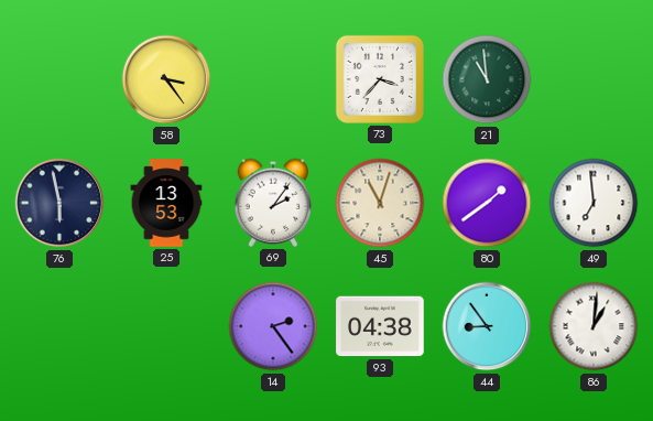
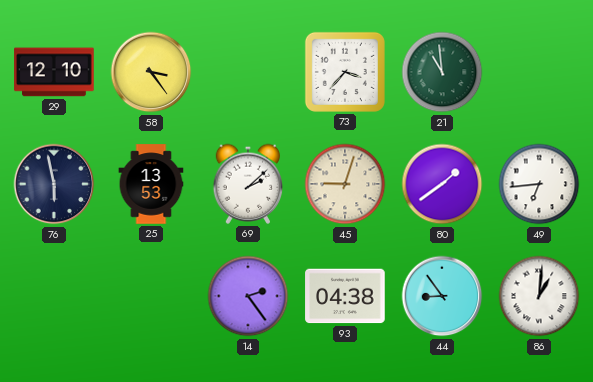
29: none -> 12:10 (54, 72)
69: 2:06 -> 2:08 (248, 184)
45: 11:03 -> 9:03 (345, 184)
49: 6:59 -> 6:44 (539, 184)
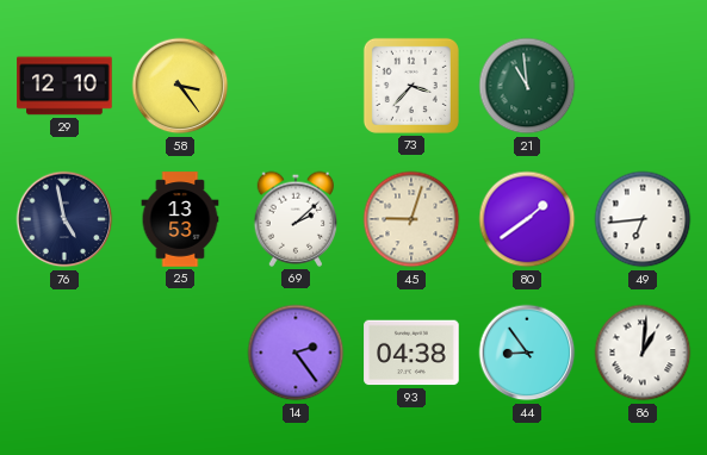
76: 5:58 -> 4:58 (64, 219)
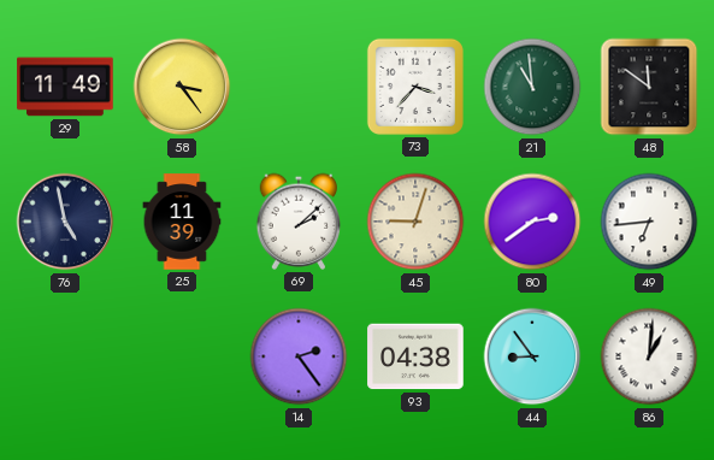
29: 12:10 -> 11:49 (65, 87)
48: none -> 11:51 (649, 87)
25: 13:53 -> 11:39 (182, 222)
80: 1:39 -> 2:39 (532, 222)
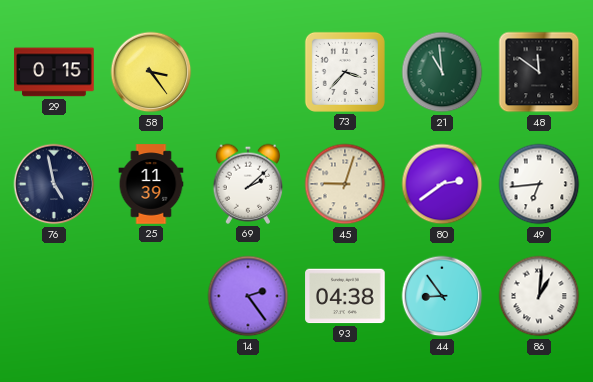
29: 11:49 -> 0:15 (54, 72)
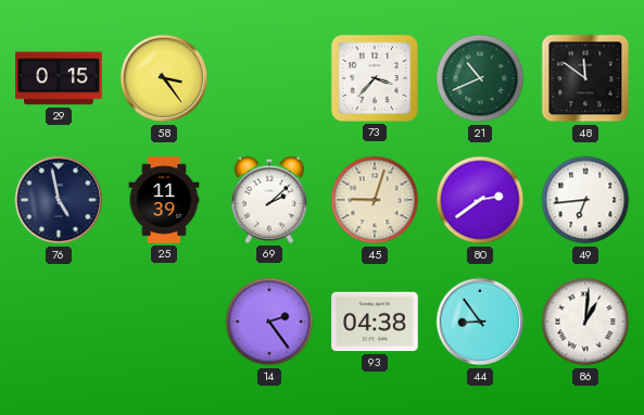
21: 10:59 -> 10:41 (480, 78)
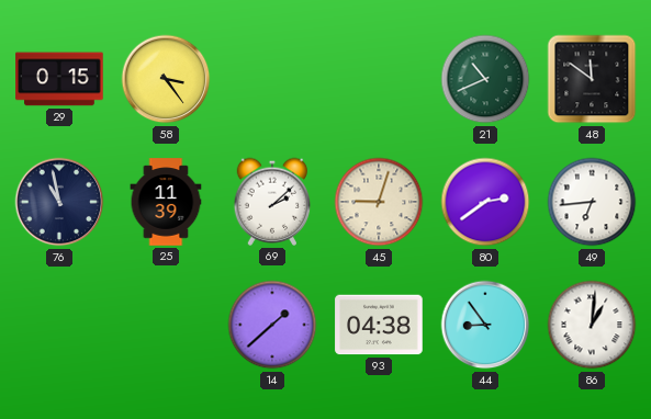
73: 3:37 -> none (375, 78)
76: 4:58 -> 10:58 (59, 202)
14: 2:24 -> 1:38 (272, 325)
